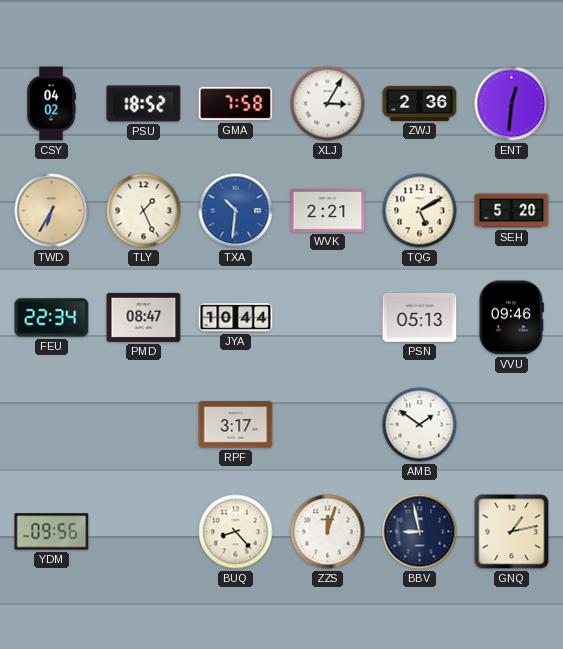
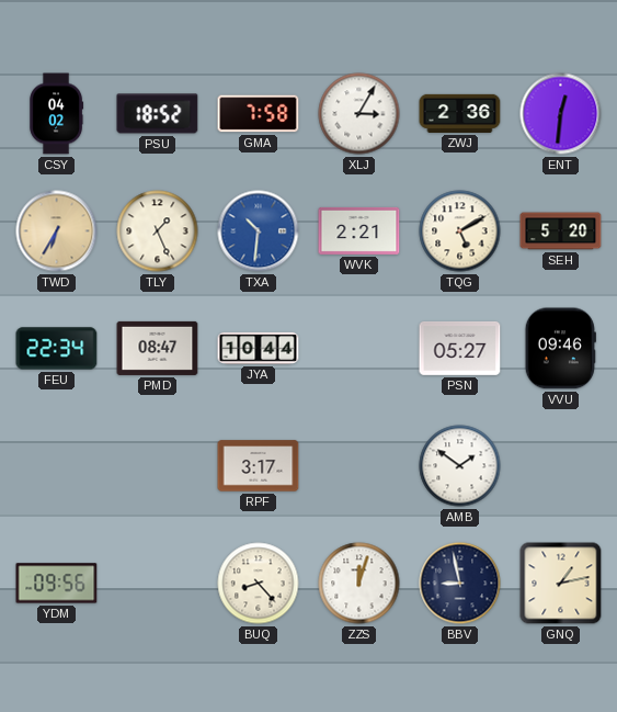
PSN: 05:13 -> 05:27 (460, 348)
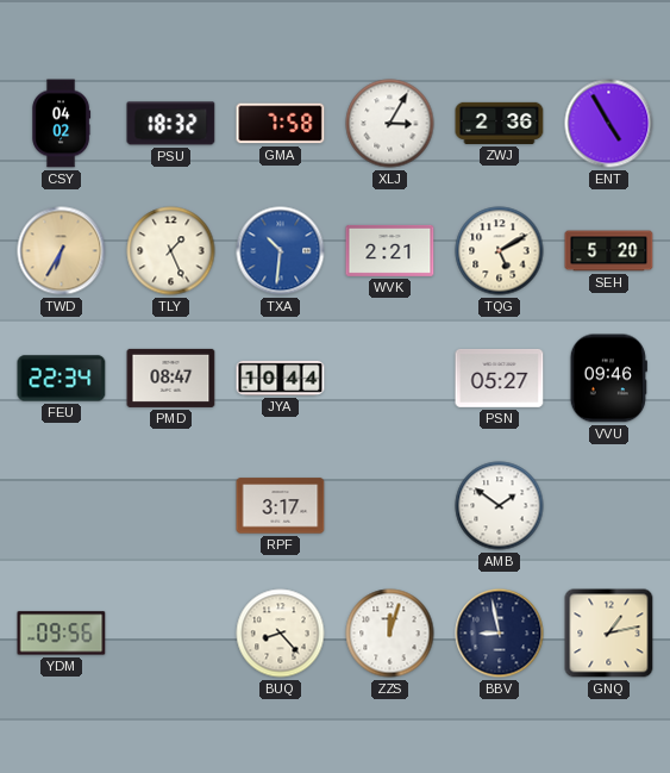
PSU: 18:52 -> 18:32 (171, 124)
ENT: 12:31 -> 4:55 (609, 124)
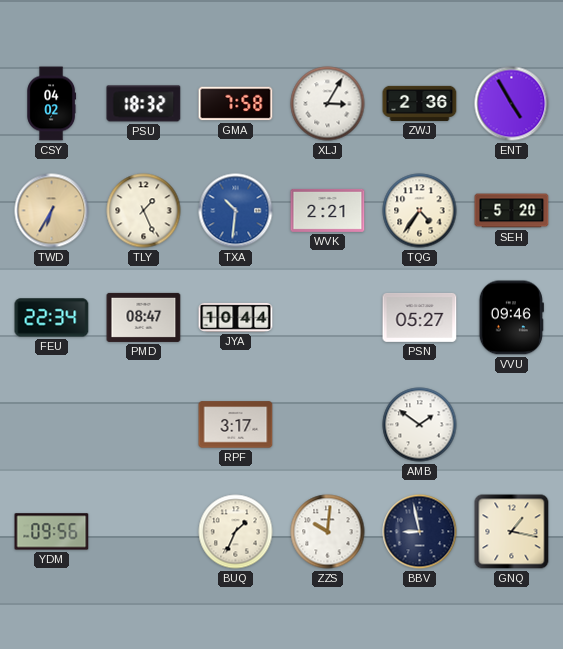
TQG: 5:10 -> 4:36 (420, 211)
BUQ: 8:23 -> 1:34 (236, 532)
ZZS: 12:03 -> 10:01 (328, 532)
GNQ: 1:13 -> 1:17 (512, 532)
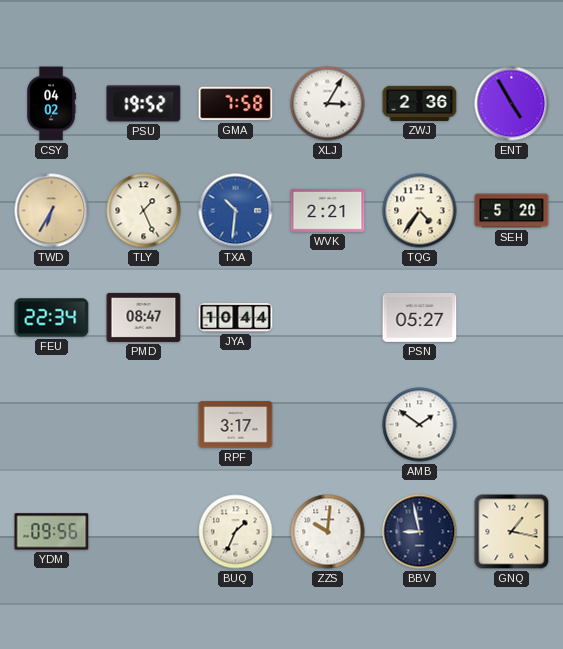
PSU: 18:32 -> 19:52 (144, 104)
VVU: 09:46 -> none (511, 318)
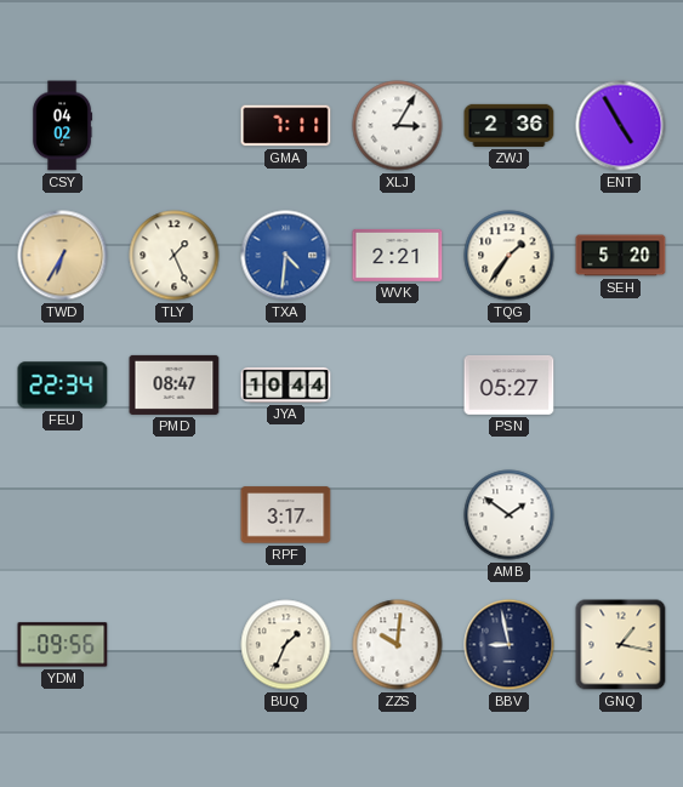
PSU: 19:52 -> none (144, 104)
GMA: 7:58 -> 7:11 (286, 126)
TXA: 10:31 -> 4:31 (286, 256)
TQG: 4:36 -> 1:36 (510, 256)
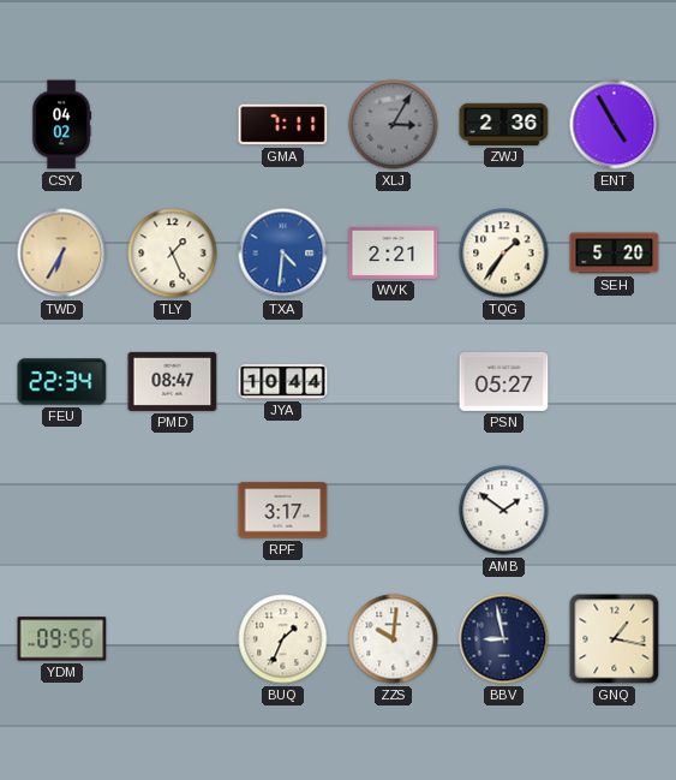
XLJ dial: white -> grey (394, 125)
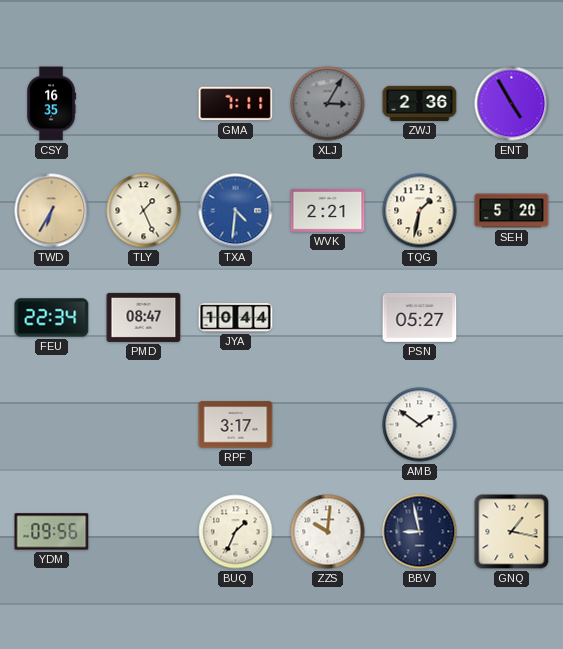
CSY: 04:02 -> 16:35 (52, 104)
TQG: 1:36 -> 1:32 (420, 211)
